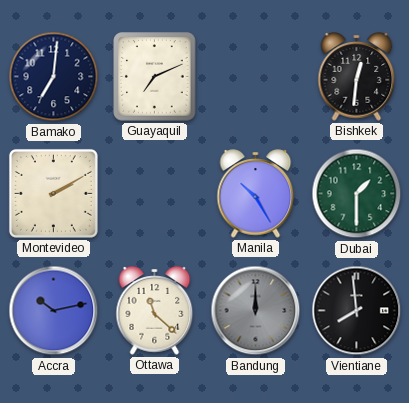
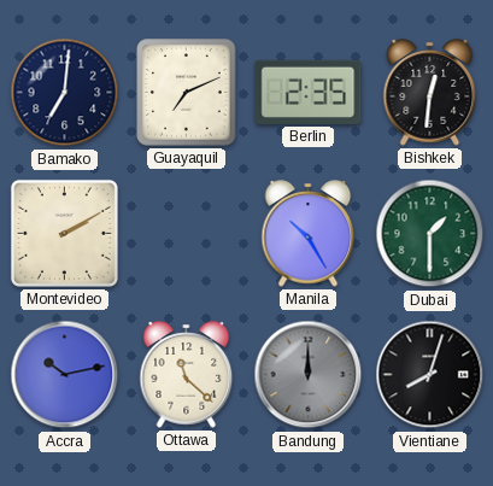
Berlin: none -> 2:35 (309, 92)
Vientiane: 7:59 -> 8:03 (430, 375)
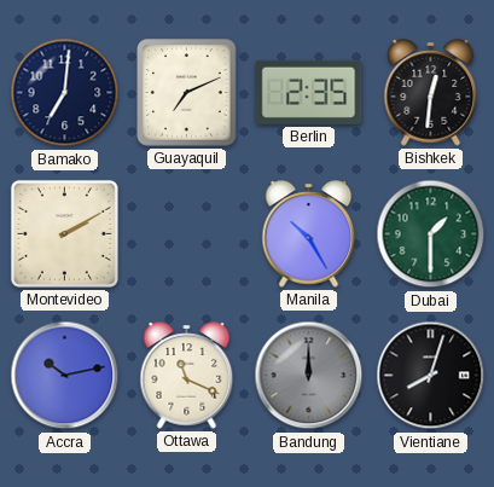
Ottawa: 11:22 -> 11:19 (187, 376)
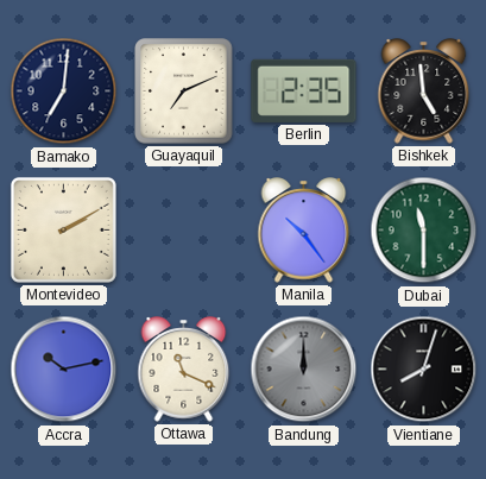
Bishkek: 12:31 -> 4:59 (424, 92)
Manila: 10:25 -> 10:24 (304, 231)
Dubai: 1:30 -> 11:30 (424, 231)
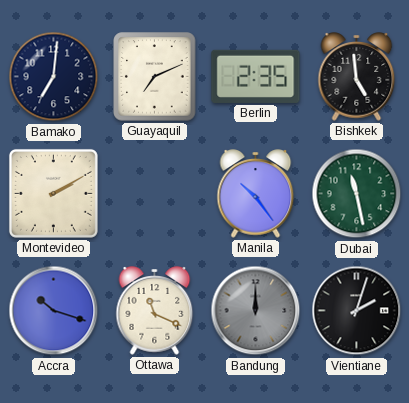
Dubai: 11:30 -> 11:28 (357, 194)
Accra: 10:13 -> 10:18 (54, 311)
Vientiane: 8:03 -> 2:03 (357, 311)
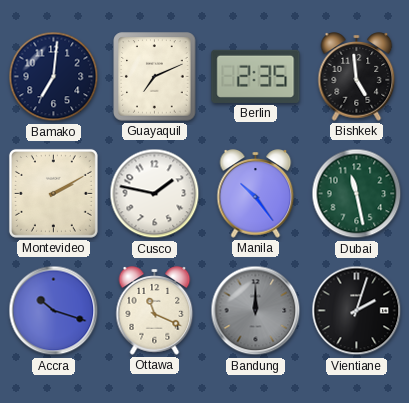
Cusco: none -> 1:47 (155, 194)
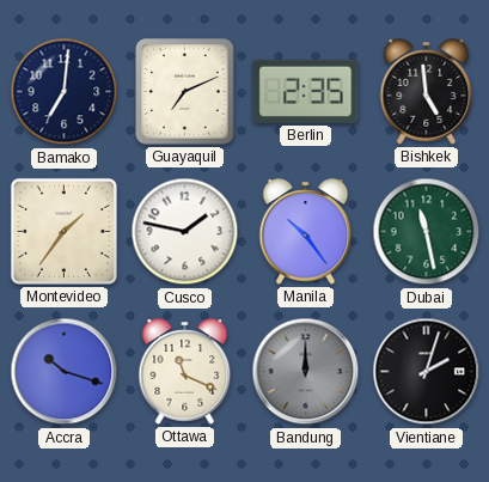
Montevideo: 2:10 -> 1:36 (63, 231)
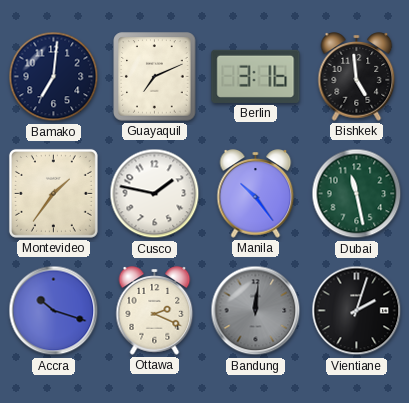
Berlin: 2:35 -> 3:16 (256, 76)
Ottawa: 11:19 -> 2:19 (155, 311)
Bandung: 12:00 -> 12:01 (256, 311)
